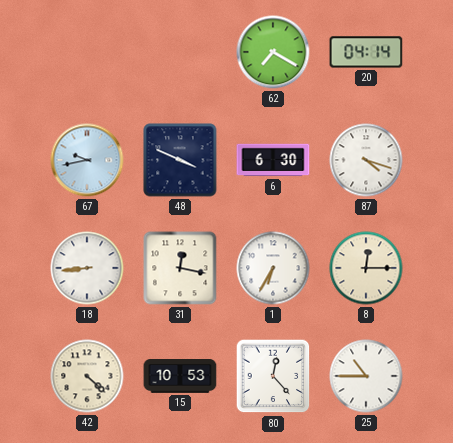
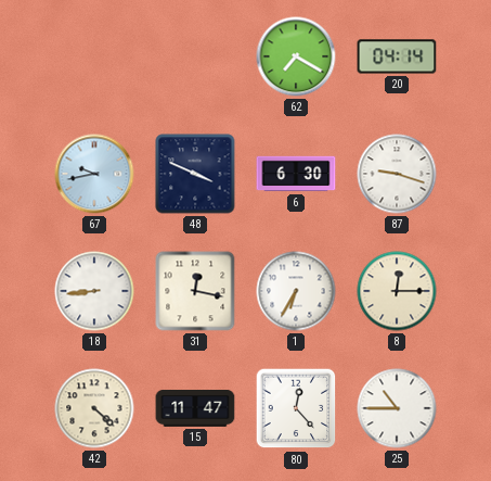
87: 4:18 -> 9:18 (397, 174)
15: 10:53 -> 11:47 (195, 409)
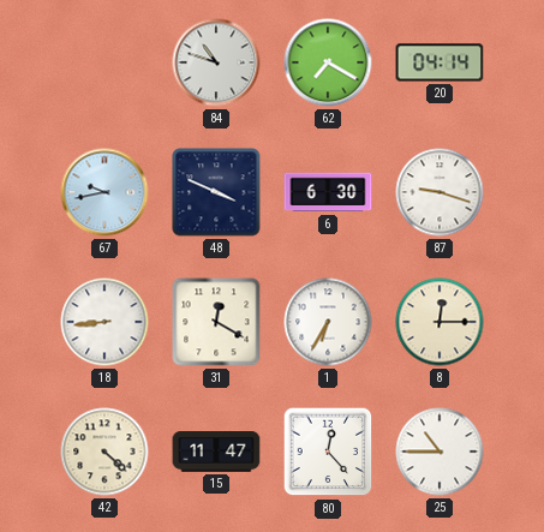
84: none -> 10:48 (216, 62)
31: 12:17 -> 12:20 (216, 322)
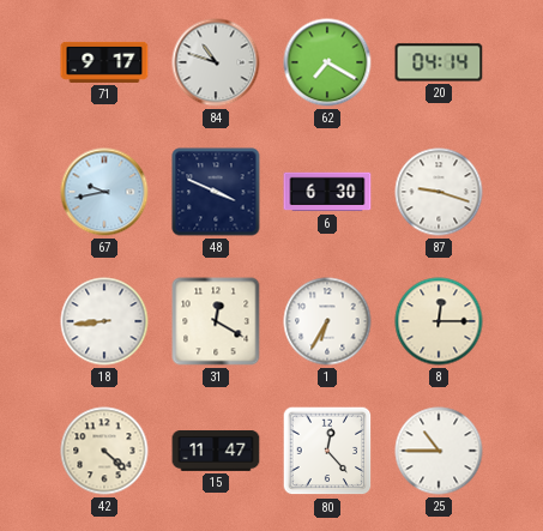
71: none -> 9:17 (104, 62)
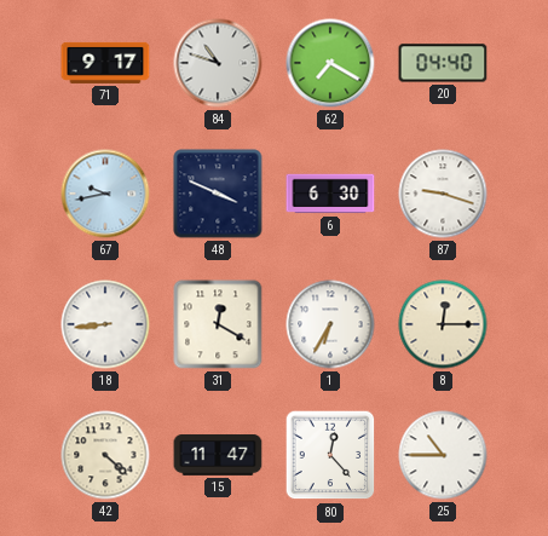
20: 04:14 -> 04:40 (443, 63)
